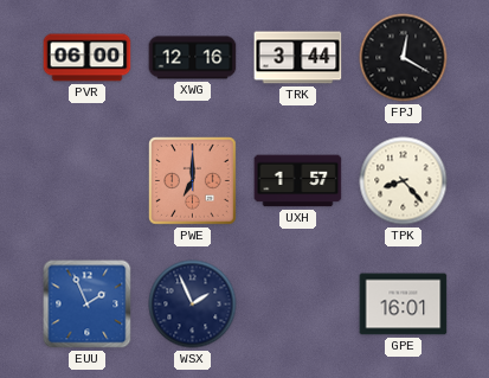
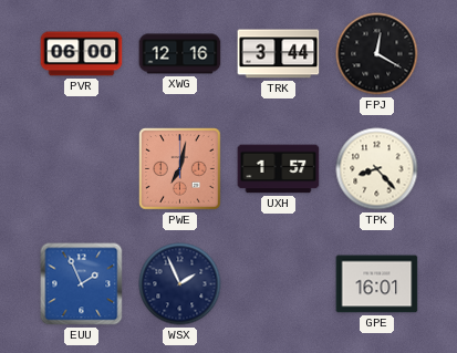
PWE: 7:00 -> 7:02 (180, 169)
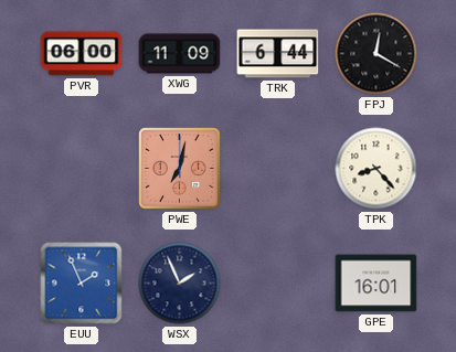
XWG: 12:16 -> 11:09 (180, 54)
TRK: 3:44 -> 6:44 (278, 54)
UXH: 1:57 -> none (279, 169)
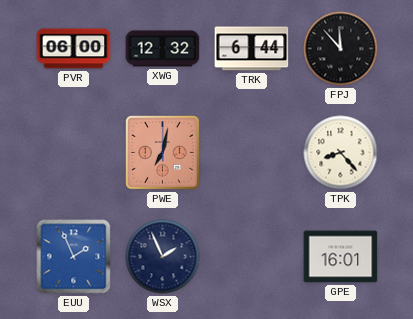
XWG: 11:09 -> 12:32 (163, 49)
FPJ: 12:20 -> 11:53 (341, 49)
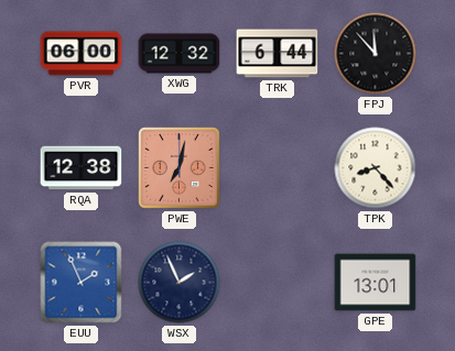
RQA: none -> 12:38 (82, 168)
GPE: 16:01 -> 13:01 (376, 283)
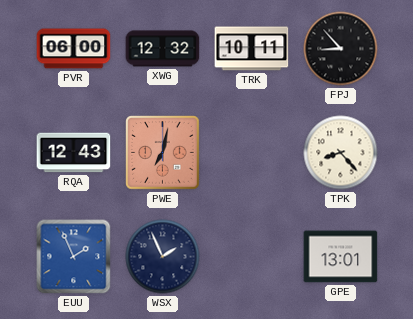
TRK: 6:44 -> 10:11 (252, 49)
FPJ: 11:53 -> 8:53 (341, 49)
RQA: 12:38 -> 12:43 (74, 153)
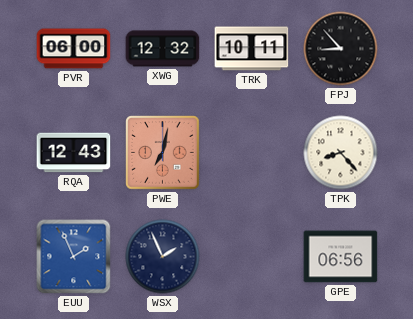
GPE: 13:01 -> 06:56 (341, 257)
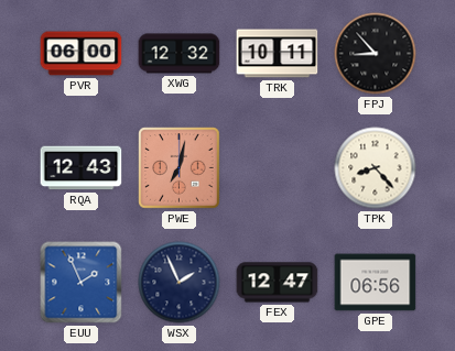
FEX: none -> 12:47 (278, 283)
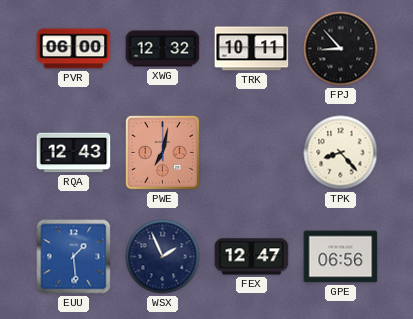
EUU: 1:56 -> 1:29 (74, 257)
